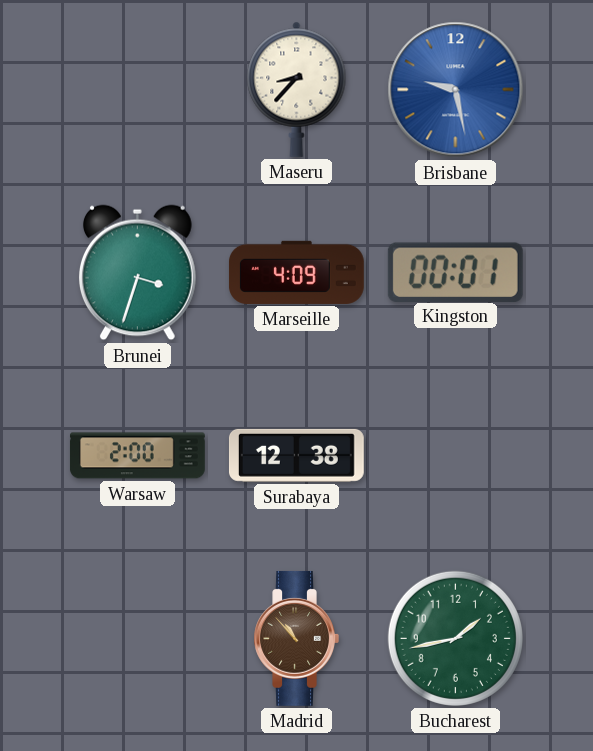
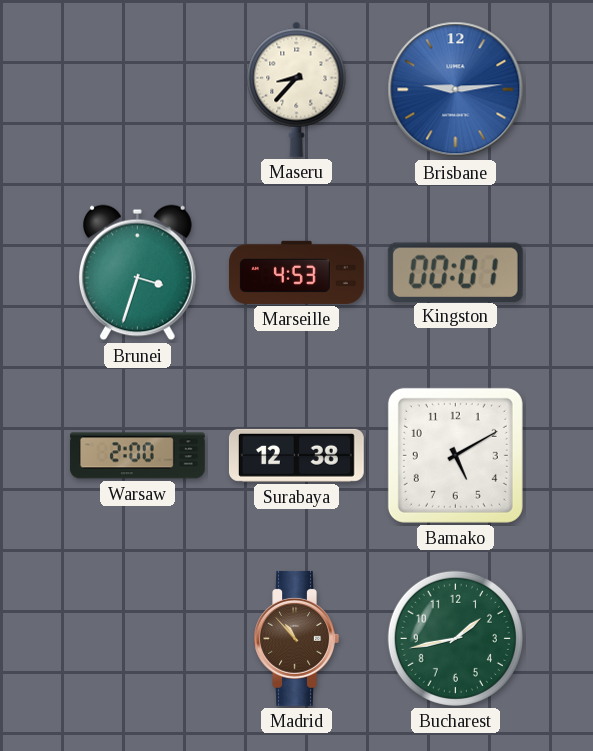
Brisbane: 9:28 -> 9:14 (456, 90)
Marseille: 4:09 -> 4:53 (296, 272)
Bamako: none -> 5:10 (455, 455)
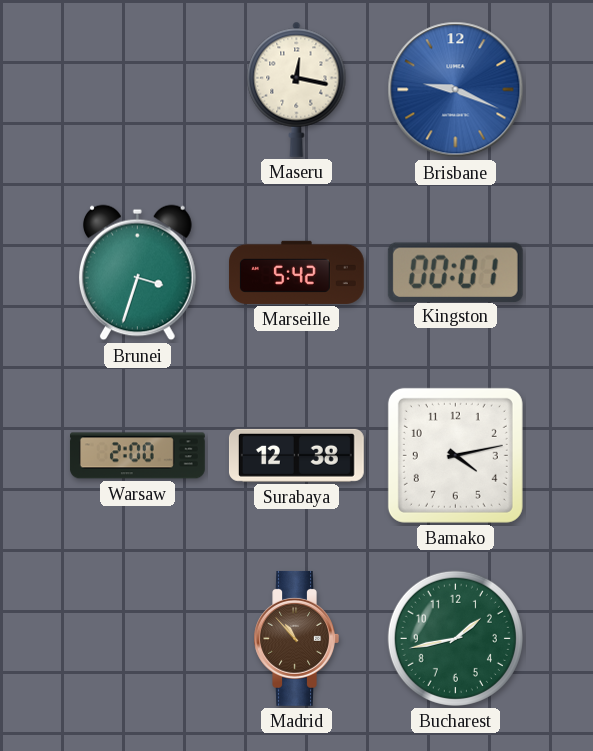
Maseru: 8:37 -> 12:17 (297, 89)
Brisbane: 9:14 -> 9:19 (456, 90)
Marseille: 4:53 -> 5:42 (296, 272)
Bamako: 5:10 -> 4:13 (455, 455)
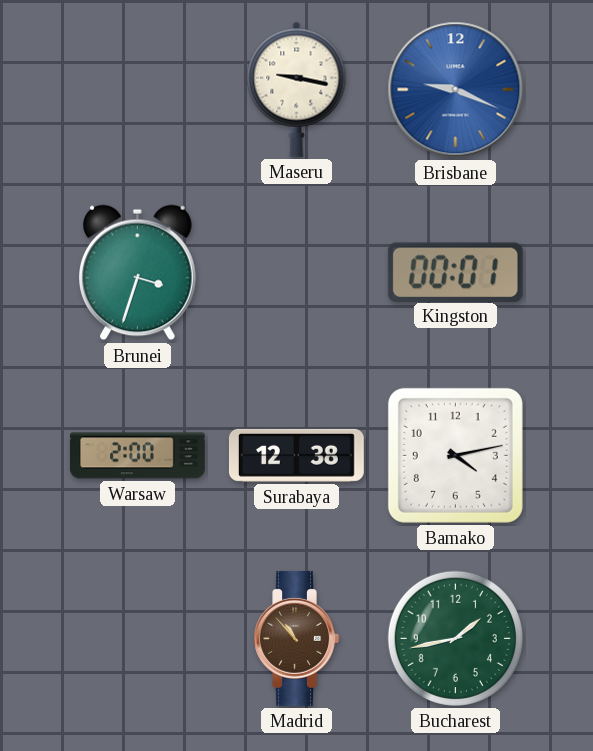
Maseru: 12:17 -> 9:17 (297, 89)
Marseille: 5:42 -> none (296, 272)
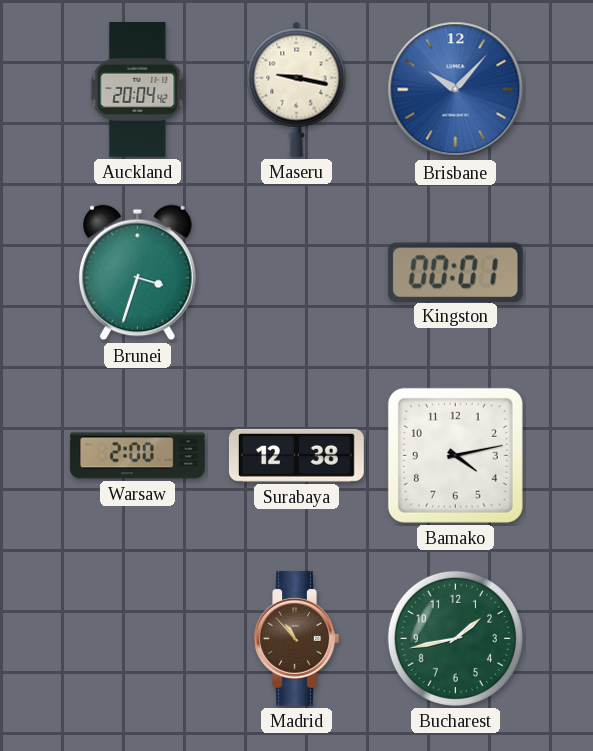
Auckland: none -> 20:04 (138, 89)
Brisbane: 9:19 -> 10:07 (456, 90)
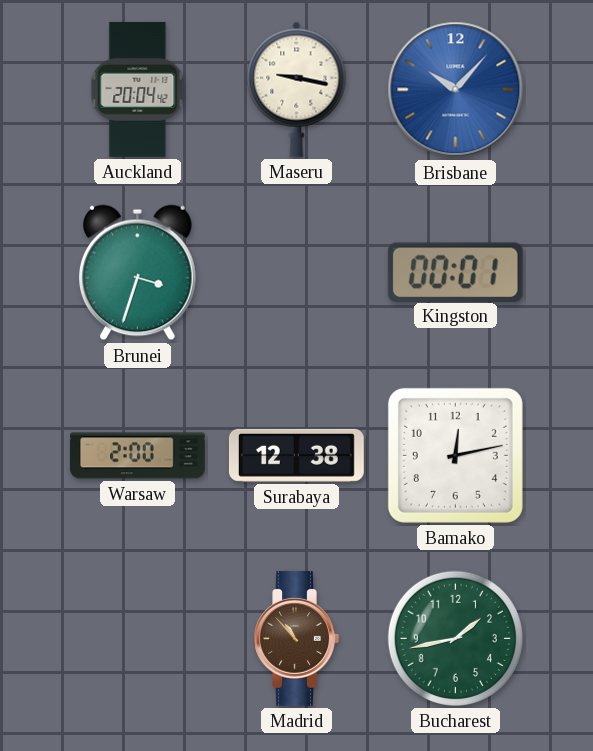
Bamako: 4:13 -> 12:13 (455, 455)
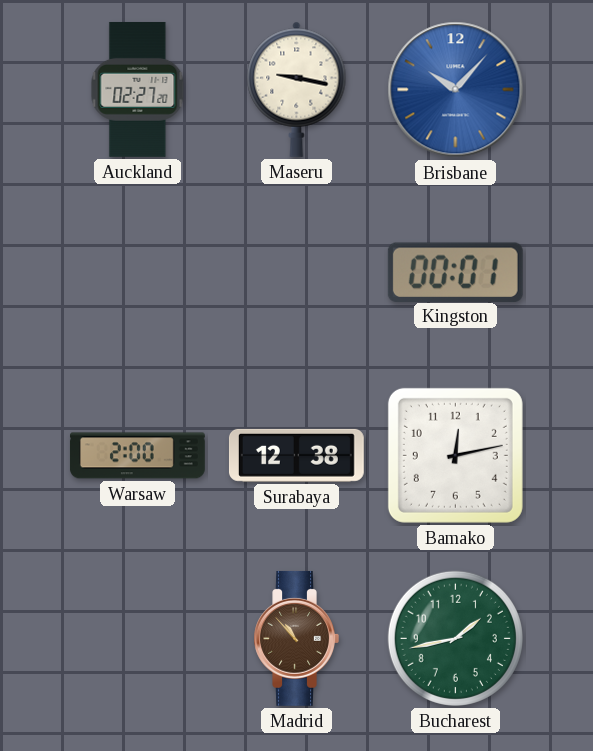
Auckland: 20:04 -> 02:27 (138, 89)
Brunei: 3:33 -> none (138, 273)
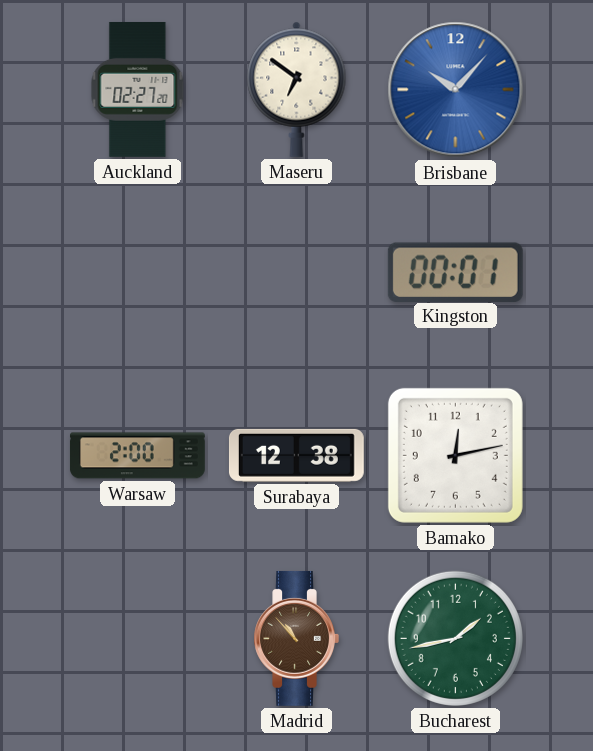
Maseru: 9:17 -> 6:51 (297, 89)
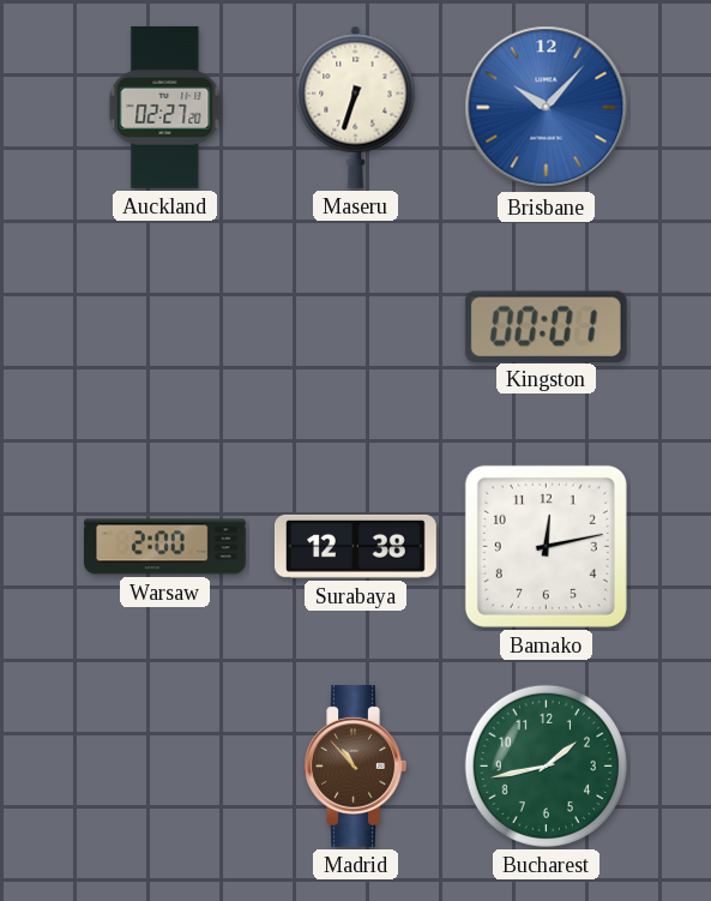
Maseru: 6:51 -> 6:33 (356, 107)
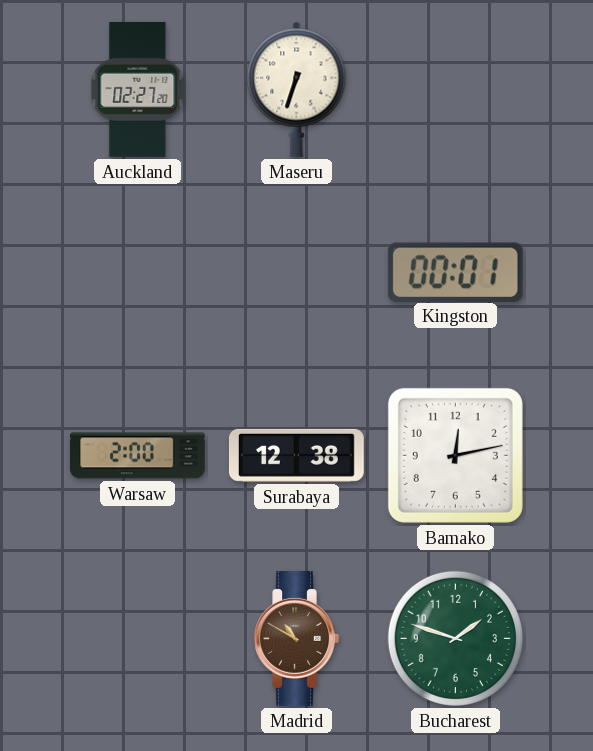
Brisbane: 10:07 -> none (547, 108)
Madrid: 10:53 -> 10:50 (296, 638)
Bucharest: 1:43 -> 1:48 (455, 638)
